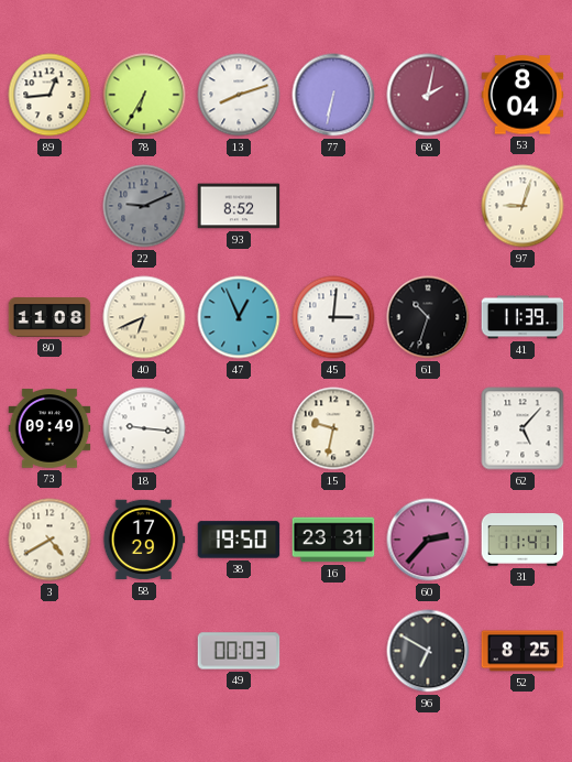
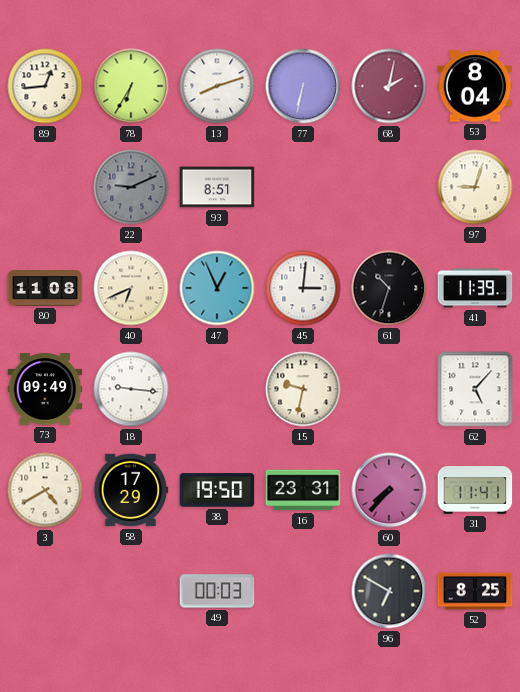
93: 8:52 -> 8:51 (217, 187)
60: 2:37 -> 7:37 (389, 490)
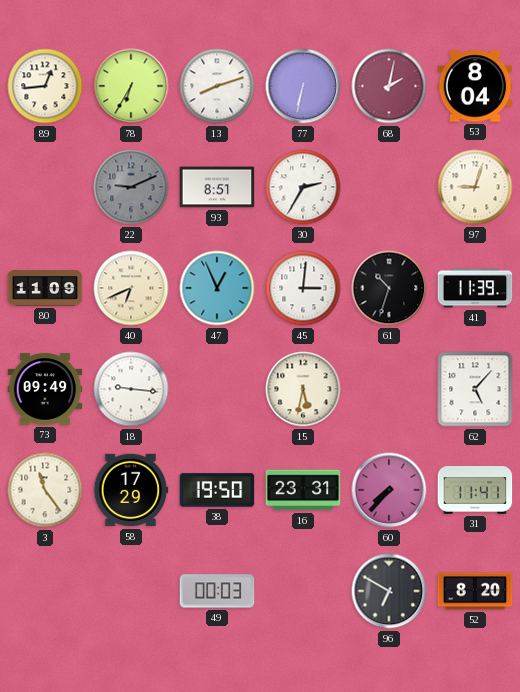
30: none -> 2:35 (303, 187)
80: 11:08 -> 11:09 (45, 289)
15: 9:32 -> 5:32 (303, 389)
3: 4:40 -> 11:24 (45, 490)
52: 8:25 -> 8:20 (475, 591)
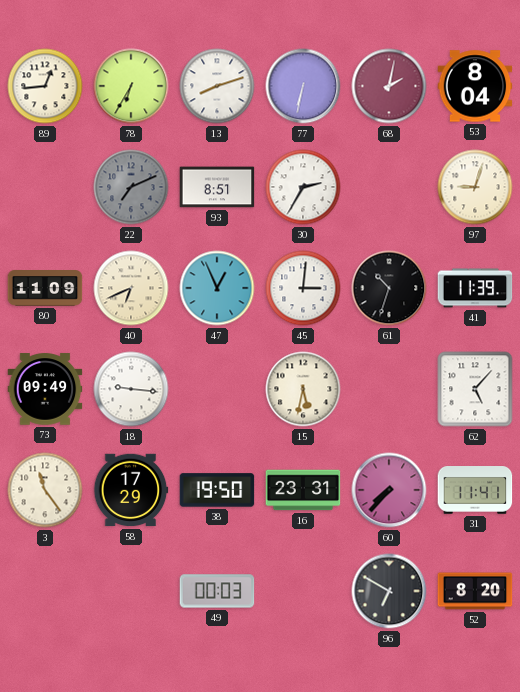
22: 9:11 -> 7:11 (131, 187)
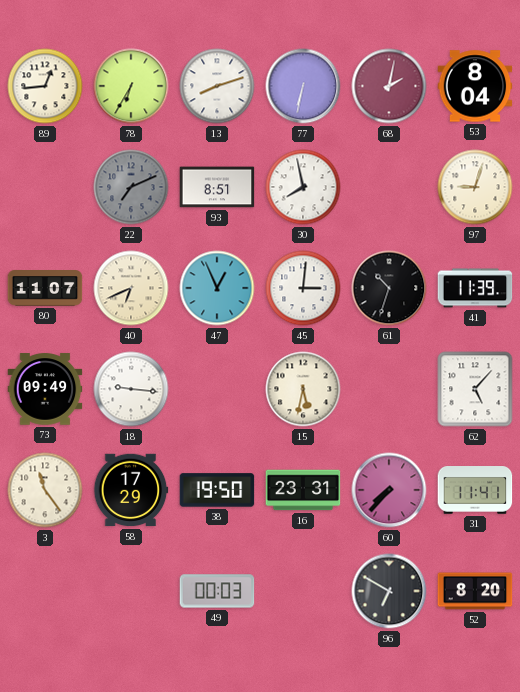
30: 2:35 -> 7:58 (303, 187)
80: 11:09 -> 11:07 (45, 289)
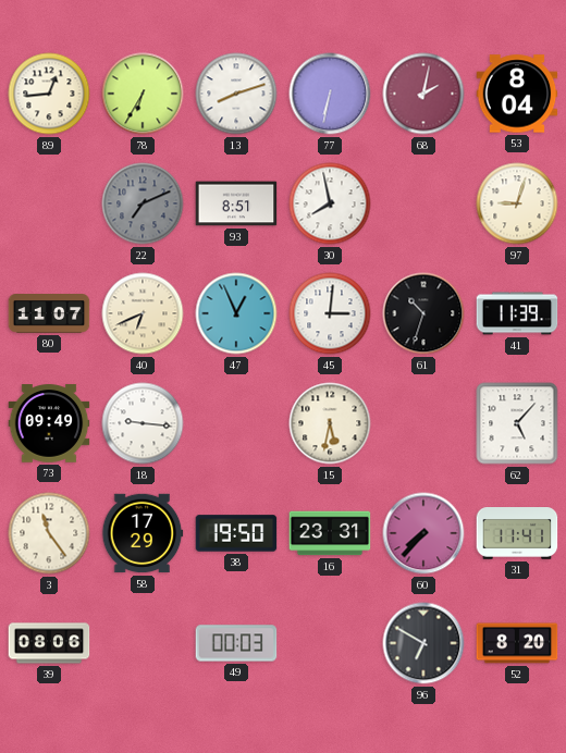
39: none -> 08:06 (49, 643)
